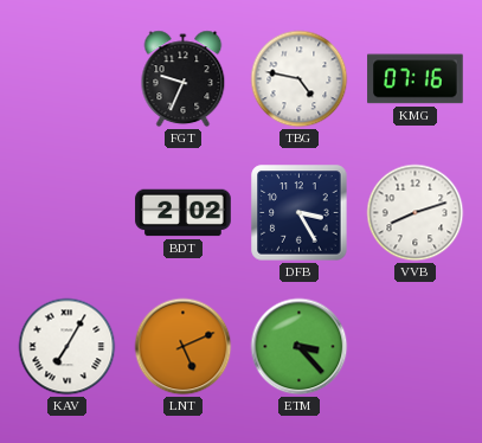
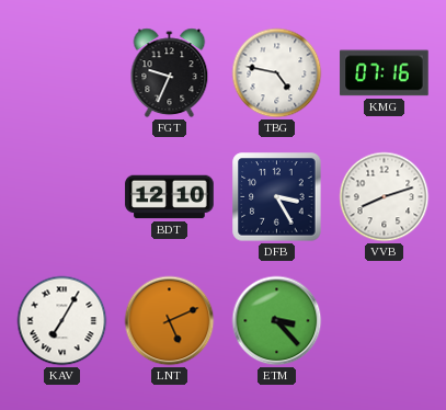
BDT: 2:02 -> 12:10 (170, 197)
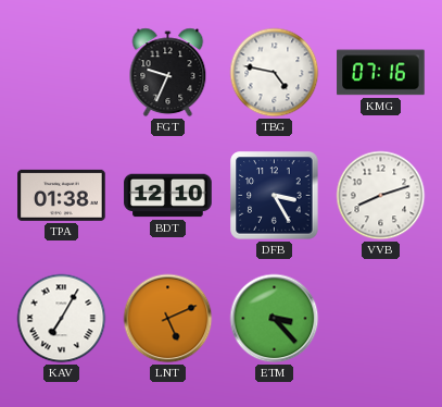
TPA: none -> 01:38 (62, 195)
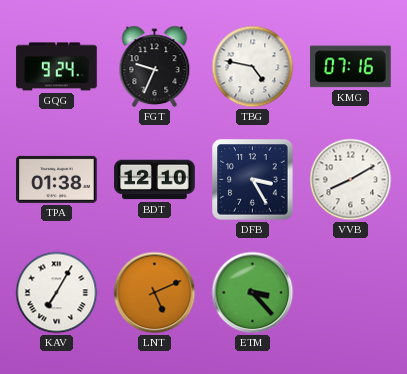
GQG: none -> 9:24 (57, 67)
VVB: 8:12 -> 8:10 (351, 180)
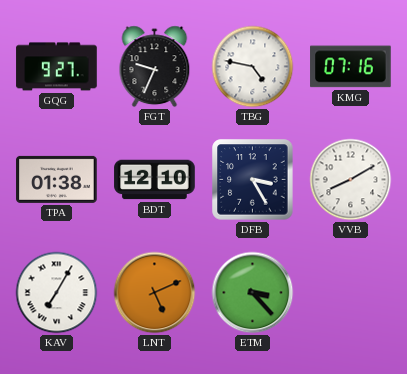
GQG: 9:24 -> 9:27 (57, 67)
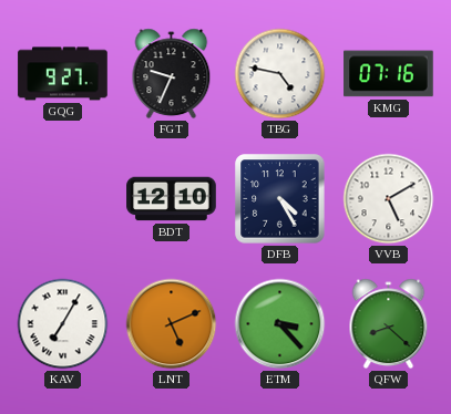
TPA: 01:38 -> none (57, 179)
DFB: 3:25 -> 4:25 (280, 199)
VVB: 8:10 -> 5:10 (389, 199)
QFW: none -> 8:22 (389, 324)
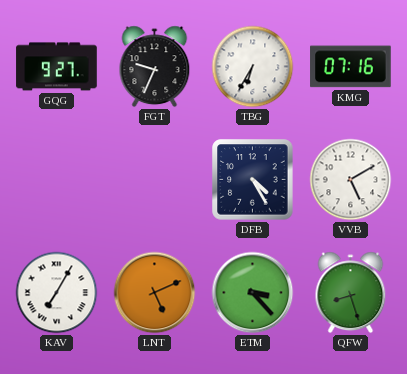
TBG: 4:47 -> 6:35 (253, 67)
BDT: 12:10 -> none (172, 199)
QFW: 8:22 -> 8:27 (351, 293)
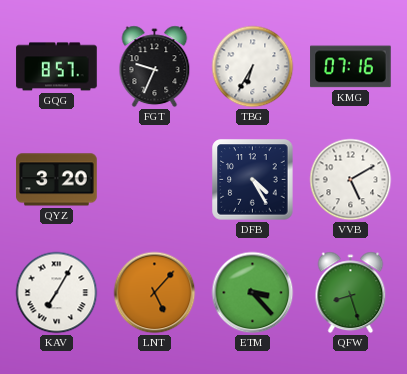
GQG: 9:27 -> 8:57 (57, 67)
QYZ: none -> 3:20 (57, 180)
LNT: 5:11 -> 5:07 (155, 293)
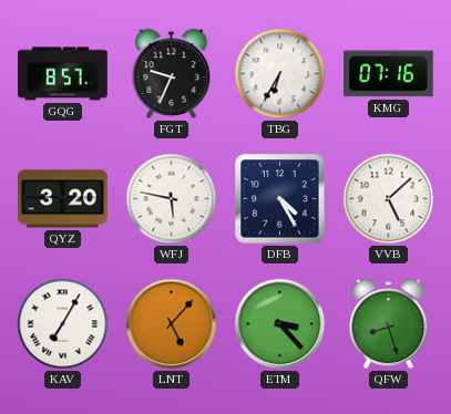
WFJ: none -> 5:47 (172, 199)
VVB: 5:10 -> 5:08 (389, 199)
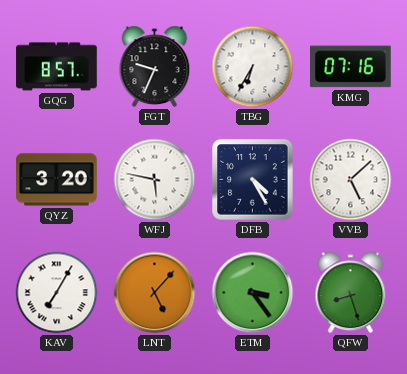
ETM: 3:23 -> 3:24 (253, 293)
